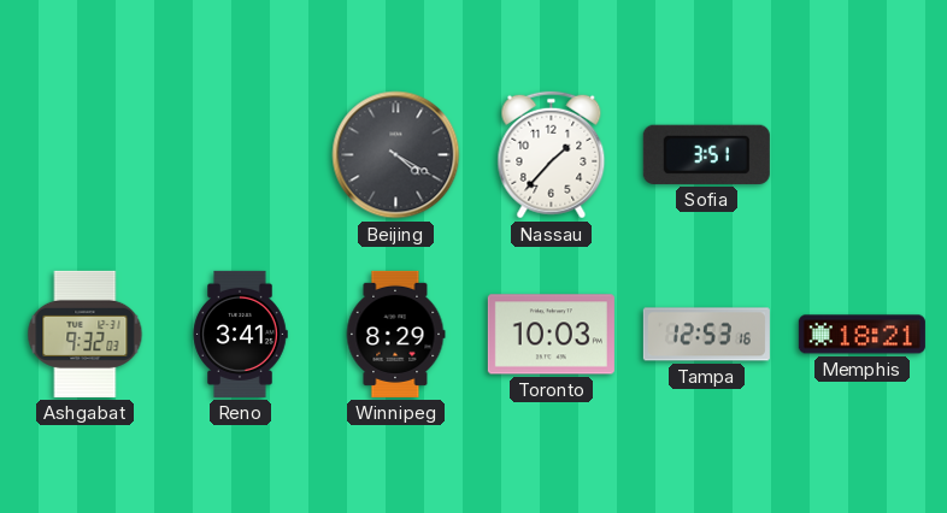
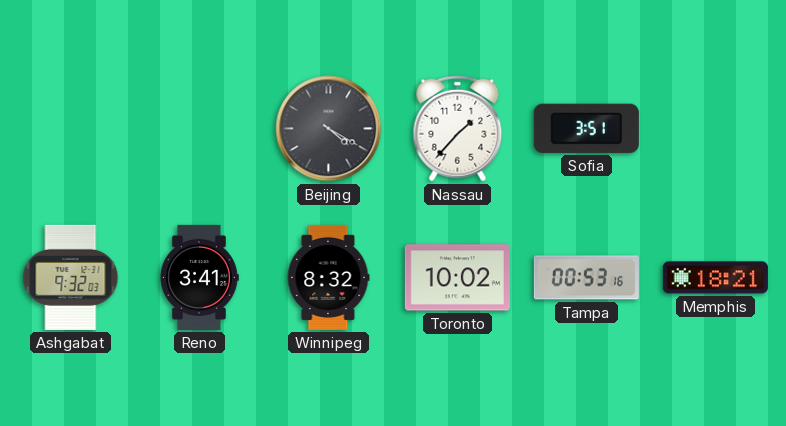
Winnipeg: 8:29 -> 8:32 (328, 277)
Toronto: 10:03 -> 10:02 (457, 278)
Tampa: 12:53 -> 00:53 (586, 278)
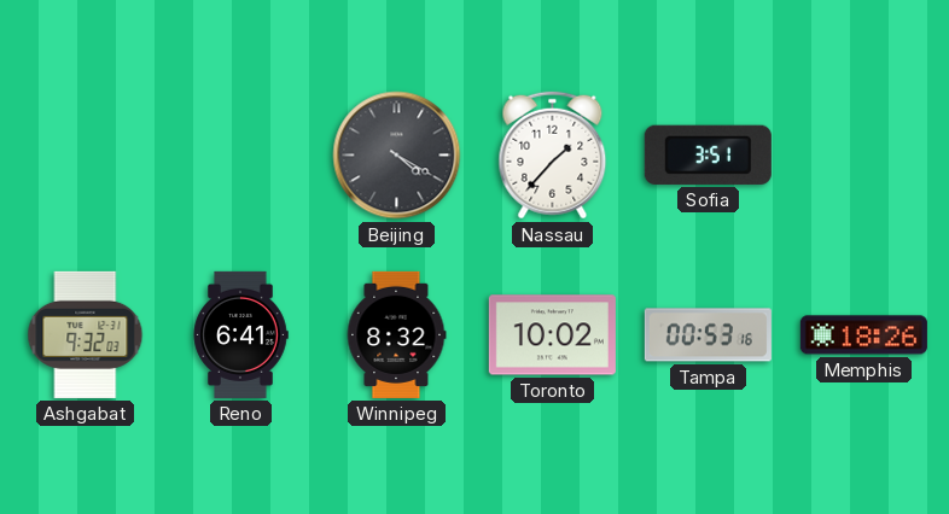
Reno: 3:41 -> 6:41 (240, 334)
Memphis: 18:21 -> 18:26 (863, 335)
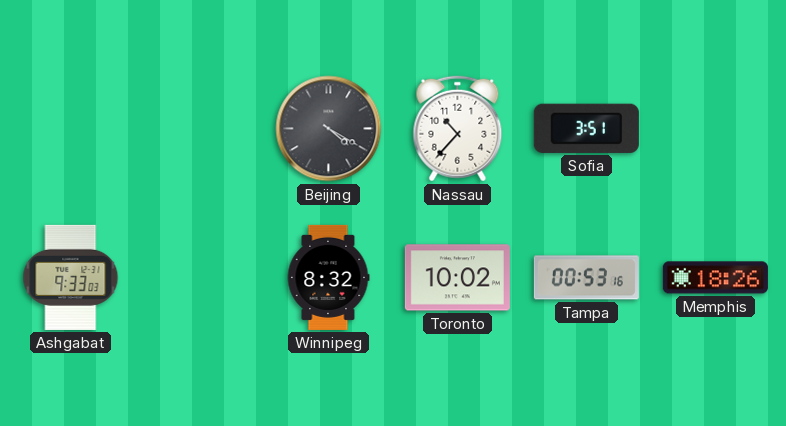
Nassau: 1:37 -> 10:37 (458, 129)
Ashgabat: 9:32 -> 9:33 (71, 277)
Reno: 6:41 -> none (240, 334)
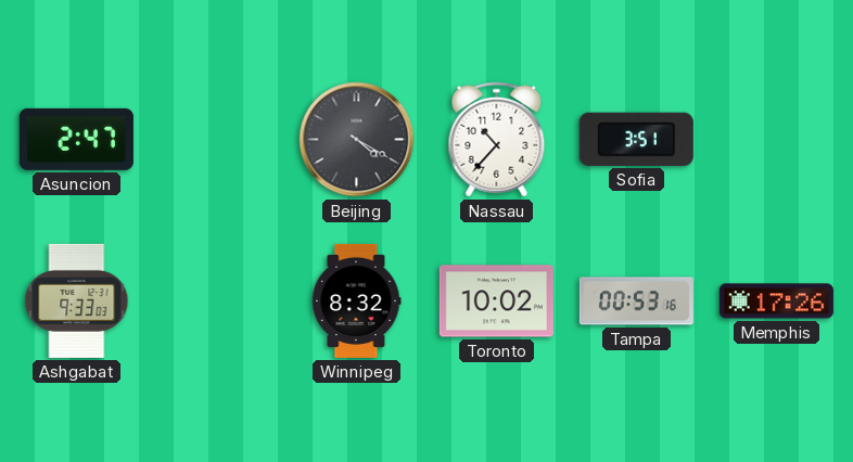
Asuncion: none -> 2:47 (76, 139)
Memphis: 18:26 -> 17:26 (776, 301)
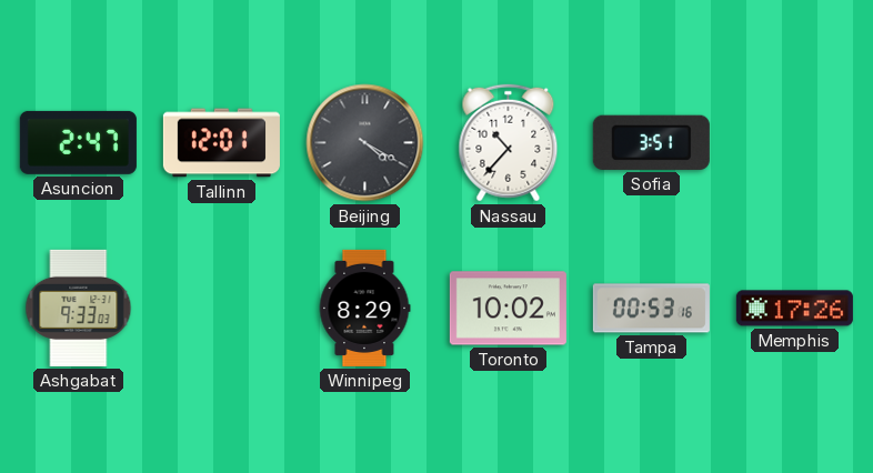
Tallinn: none -> 12:01 (221, 143)
Winnipeg: 8:32 -> 8:29 (364, 308)
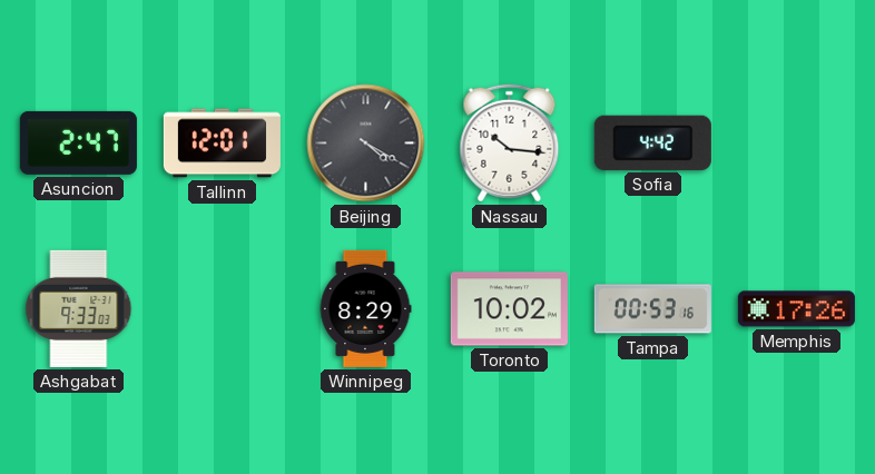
Nassau: 10:37 -> 10:16 (510, 144)
Sofia: 3:51 -> 4:42 (652, 142)
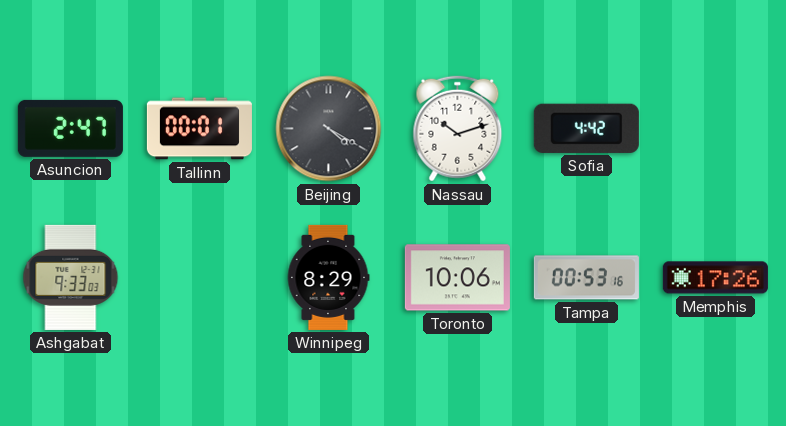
Tallinn: 12:01 -> 00:01 (199, 129)
Nassau: 10:16 -> 10:12 (458, 129)
Toronto: 10:02 -> 10:06 (457, 278)
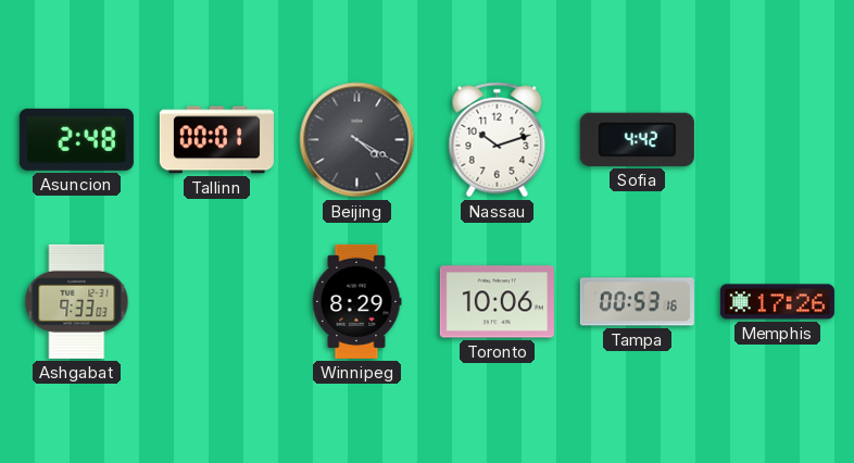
Asuncion: 2:47 -> 2:48 (76, 139)
